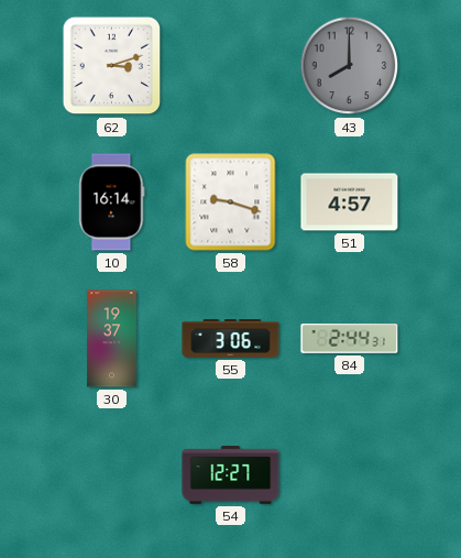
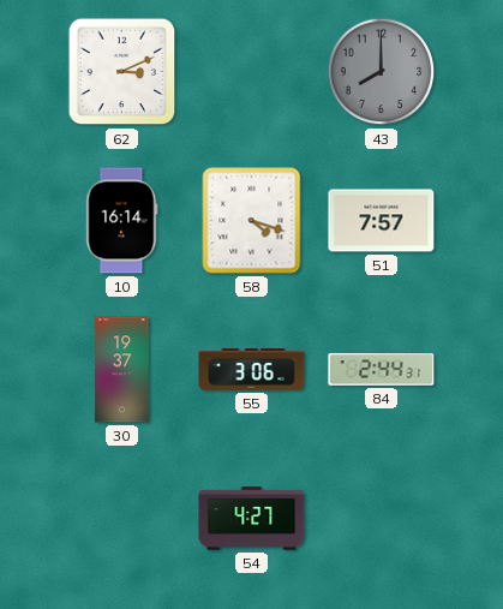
62: 3:12 -> 3:11 (122, 72)
58: 9:18 -> 4:18 (252, 221)
51: 4:57 -> 7:57 (382, 221)
54: 12:27 -> 4:27 (252, 519)
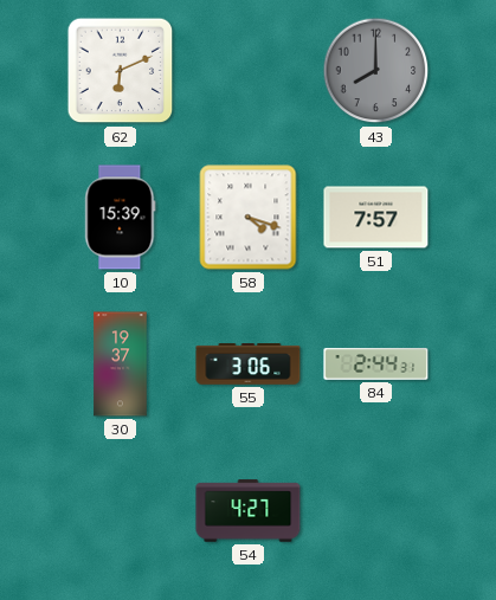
62: 3:11 -> 6:11 (121, 71)
10: 16:14 -> 15:39 (121, 218)
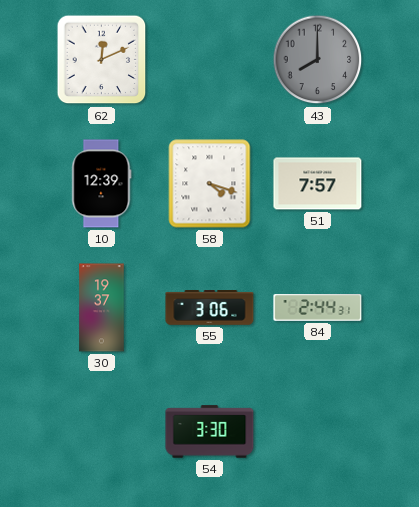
62: 6:11 -> 12:11 (102, 60)
10: 15:39 -> 12:39 (102, 184)
54: 4:27 -> 3:30 (210, 432)
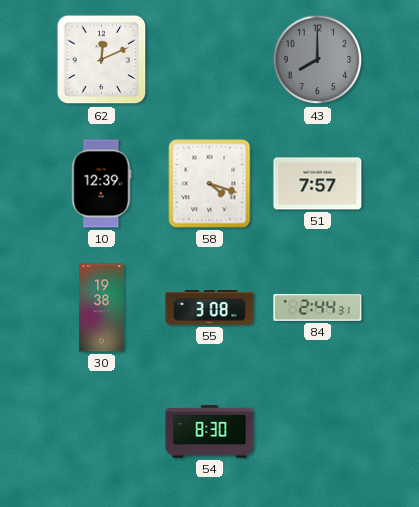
30: 19:37 -> 19:38 (102, 308)
55: 3:06 -> 3:08 (210, 308)
54: 3:30 -> 8:30 (210, 432)
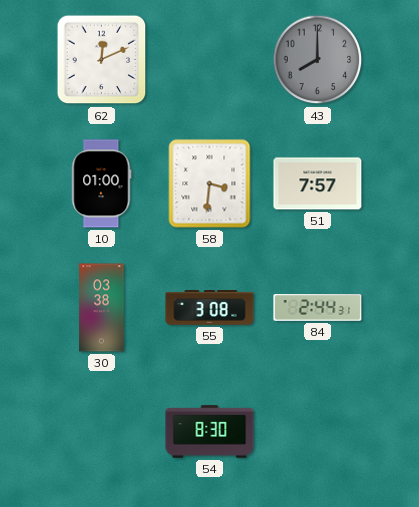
10: 12:39 -> 01:00 (102, 184)
58: 4:18 -> 3:31 (210, 184)
30: 19:38 -> 03:38 (102, 308)
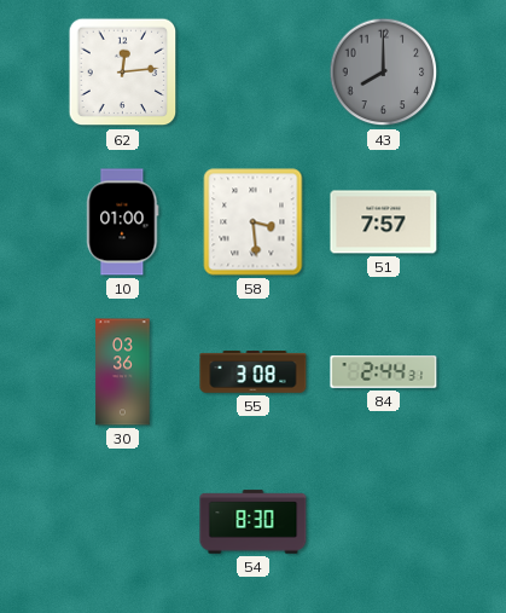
62: 12:11 -> 12:14 (123, 73)
58: 3:31 -> 3:29 (254, 222)
30: 03:38 -> 03:36 (123, 372)
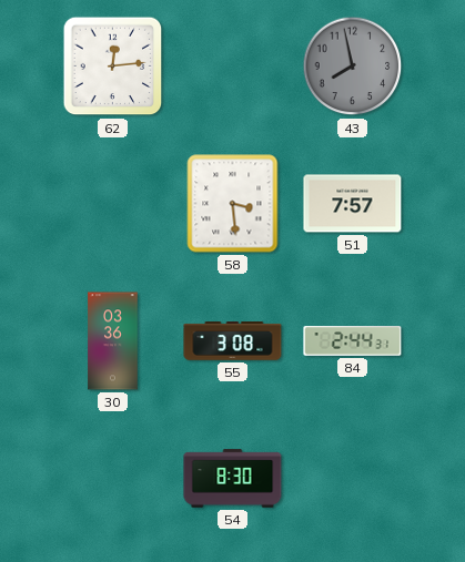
43: 8:00 -> 7:58 (353, 67)
10: 01:00 -> none (123, 222)
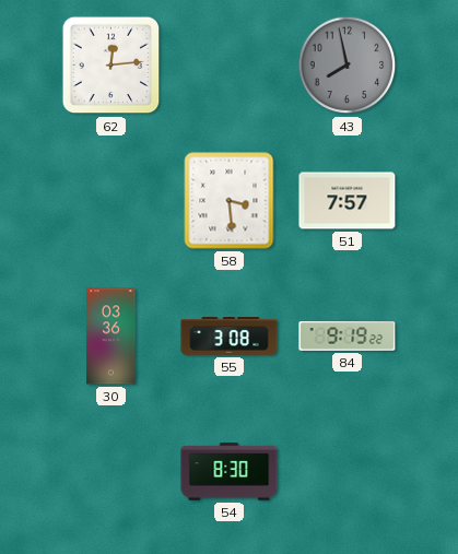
84: 2:44 -> 9:19 (348, 337)
